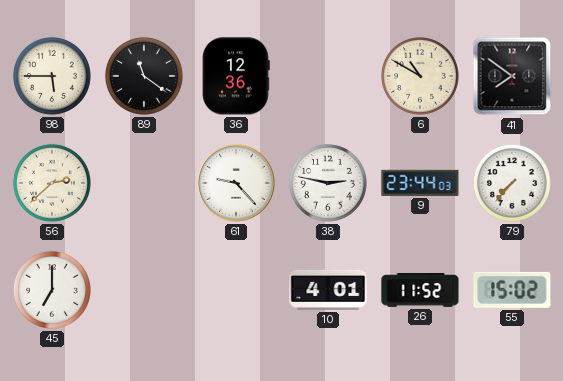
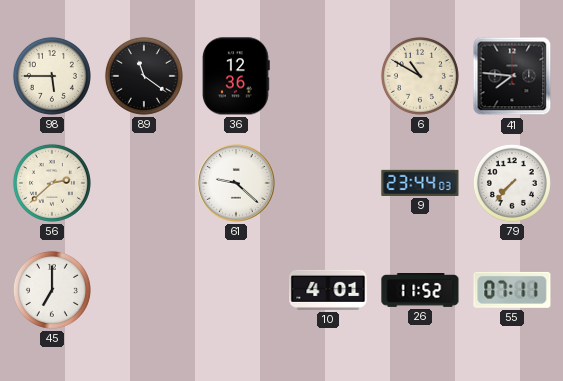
41: 7:51 -> 7:46 (512, 76)
61: 9:23 -> 9:22 (236, 183)
38: 2:47 -> none (328, 183)
55: 15:02 -> 07:11 (512, 290)
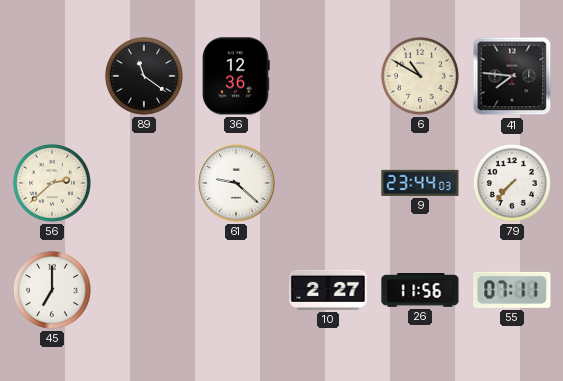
98: 5:45 -> none (52, 76)
10: 4:01 -> 2:27 (328, 290)
26: 11:52 -> 11:56 (420, 291)
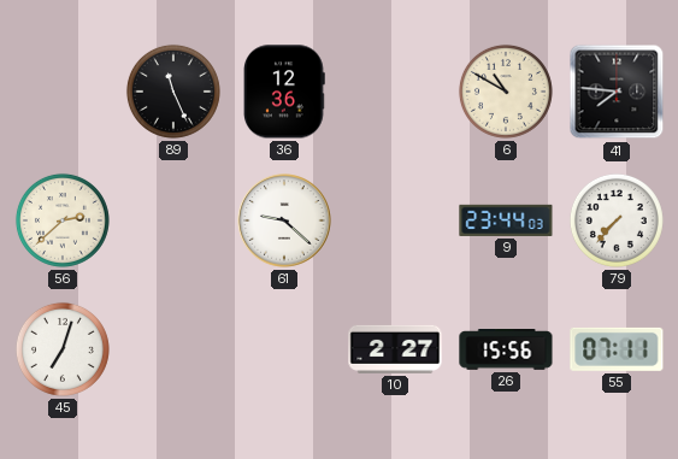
89: 11:21 -> 11:26 (173, 92)
45: 7:00 -> 7:03 (63, 349)
26: 11:56 -> 15:56 (506, 351)
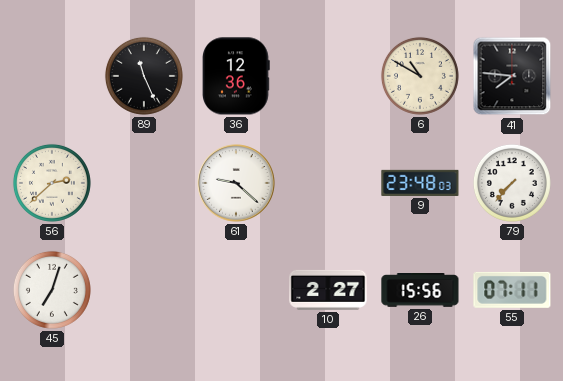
9: 23:44 -> 23:48 (420, 183)
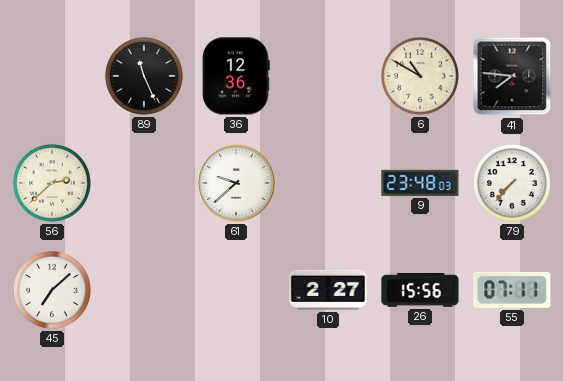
61: 9:22 -> 9:38 (236, 183)
45: 7:03 -> 7:08 (52, 290)
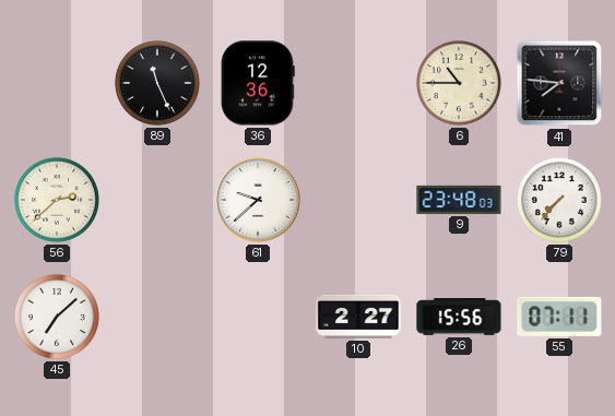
6: 10:50 -> 10:45 (459, 83)
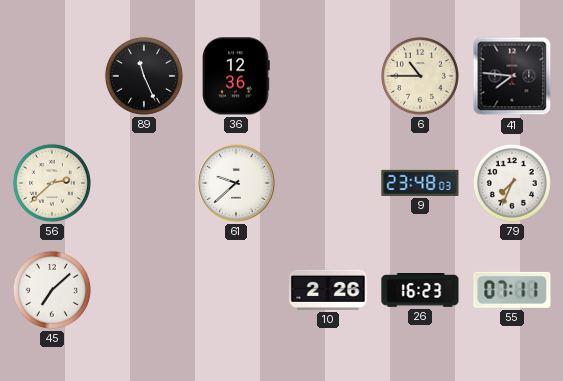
79: 7:37 -> 7:34 (512, 183)
10: 2:27 -> 2:26 (328, 290)
26: 15:56 -> 16:23 (420, 291)
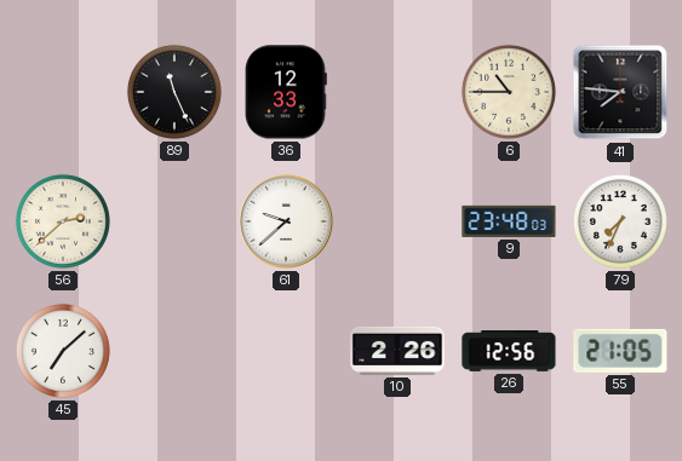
36: 12:36 -> 12:33 (287, 92)
26: 16:23 -> 12:56 (509, 352)
55: 07:11 -> 21:05 (620, 351)
